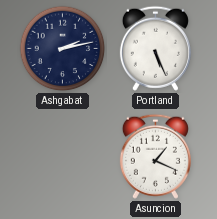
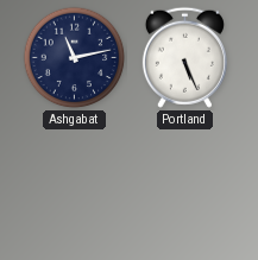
Ashgabat: 2:13 -> 11:13 (75, 58)
Asuncion: 1:19 -> none (155, 156)
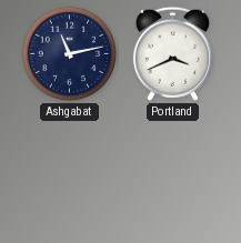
Portland: 5:26 -> 3:41 (172, 53)
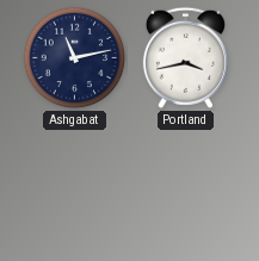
Portland: 3:41 -> 3:43 (185, 57)
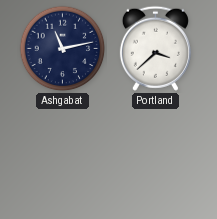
Portland: 3:43 -> 3:38 (155, 48)
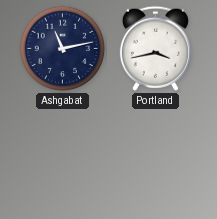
Portland: 3:38 -> 3:43 (155, 48)
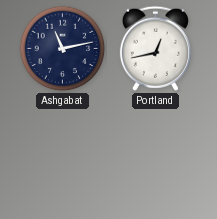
Portland: 3:43 -> 12:43 (155, 48)
